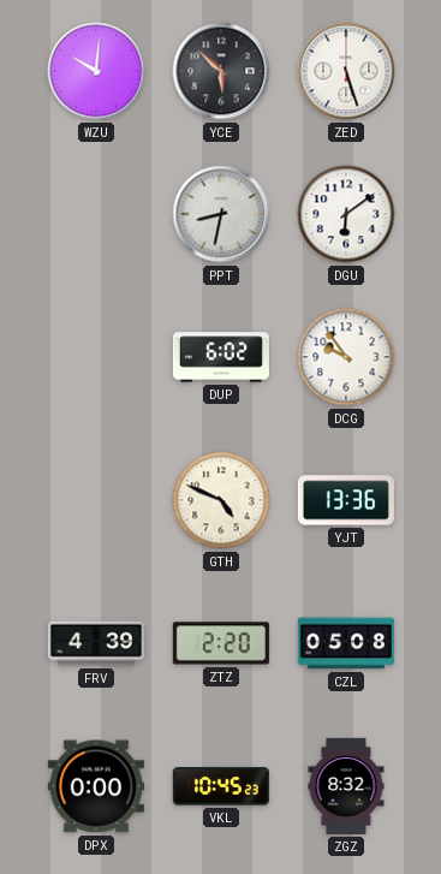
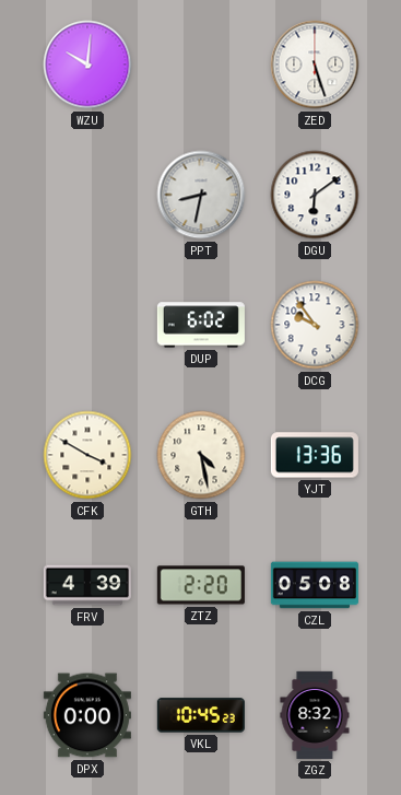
YCE: 5:52 -> none (221, 71)
CFK: none -> 3:50 (87, 455)
GTH: 4:49 -> 4:28 (201, 455)
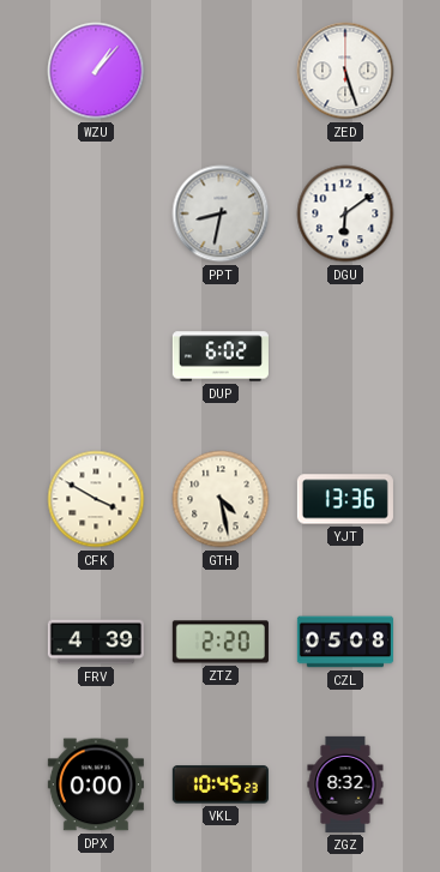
WZU: 10:01 -> 1:07 (96, 71)
DCG: 9:54 -> none (315, 325)
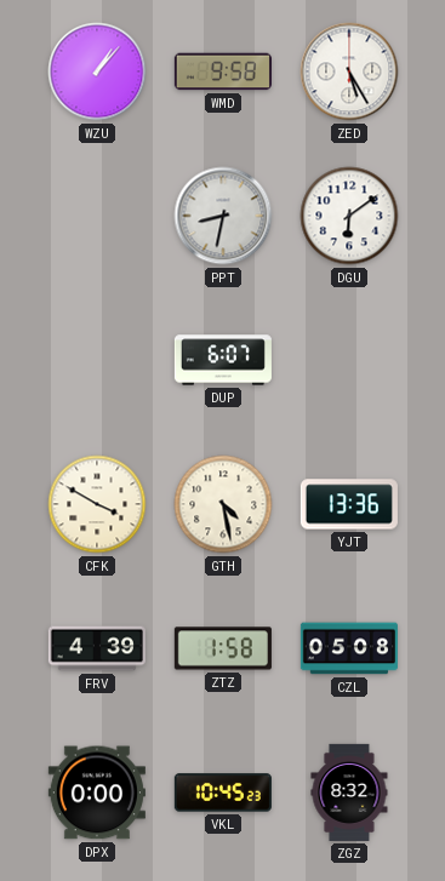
WMD: none -> 9:58 (223, 71)
ZED: 5:27 -> 5:25 (349, 71)
DUP: 6:02 -> 6:07 (223, 360)
ZTZ: 2:20 -> 1:58 (223, 648)
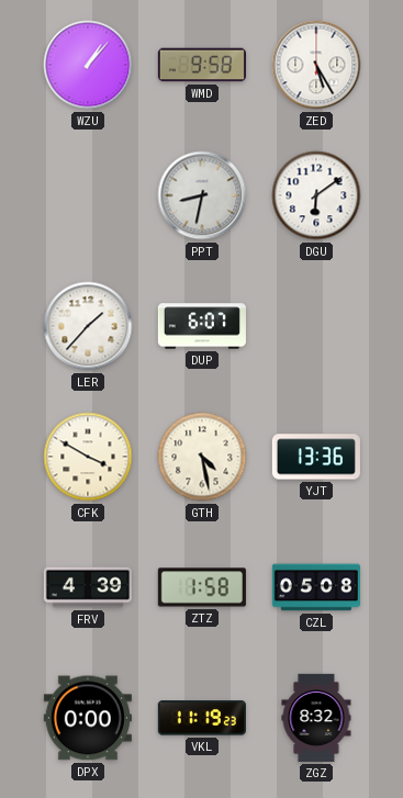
LER: none -> 1:37 (88, 326)
VKL: 10:45 -> 11:19 (202, 718)
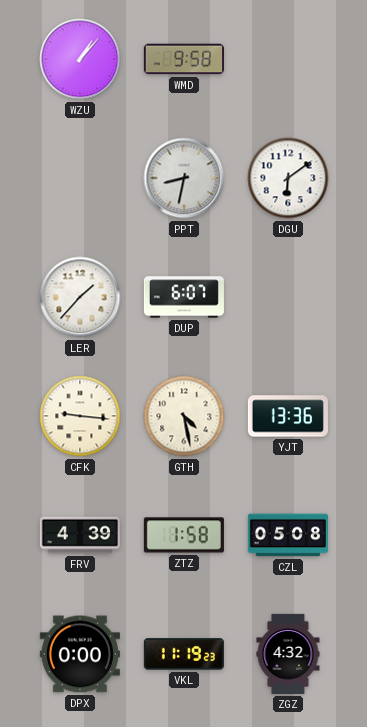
ZED: 5:25 -> none (316, 65)
CFK: 3:50 -> 9:16 (80, 416)
ZGZ: 8:32 -> 4:32 (288, 654)
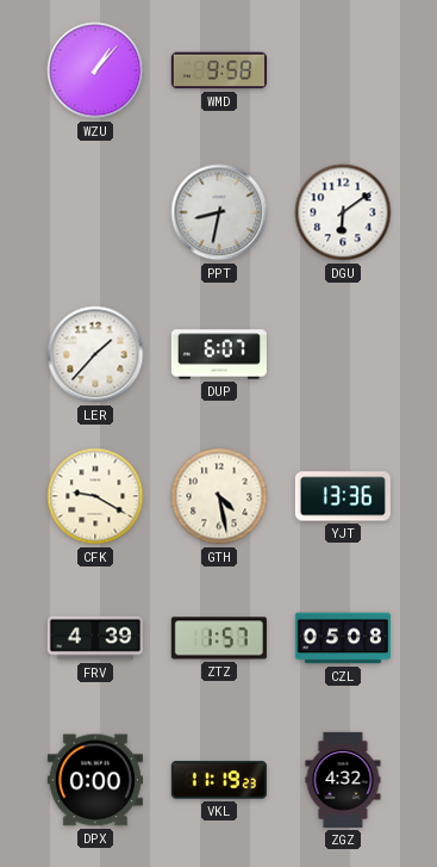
CFK: 9:16 -> 9:20 (95, 496)
ZTZ: 1:58 -> 1:57 (219, 638)
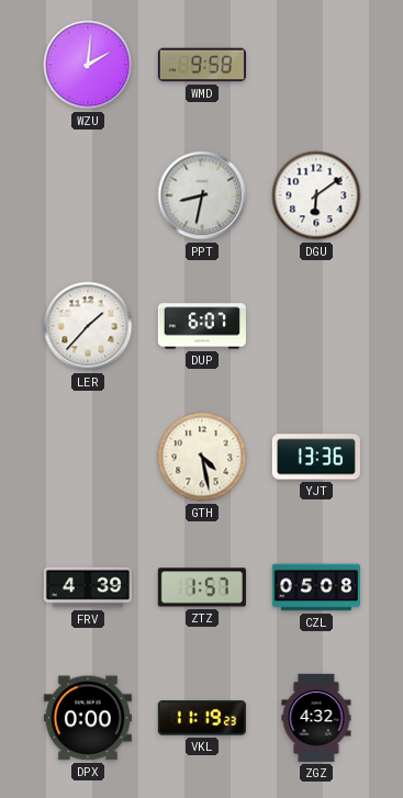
WZU: 1:07 -> 2:01 (88, 65)
CFK: 9:20 -> none (95, 496)
